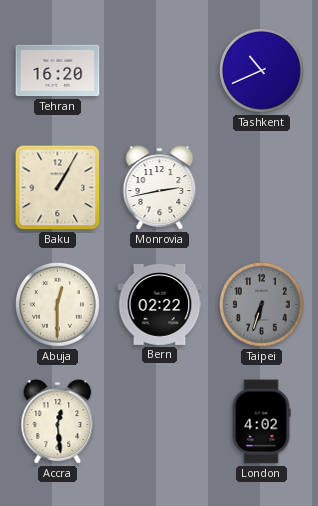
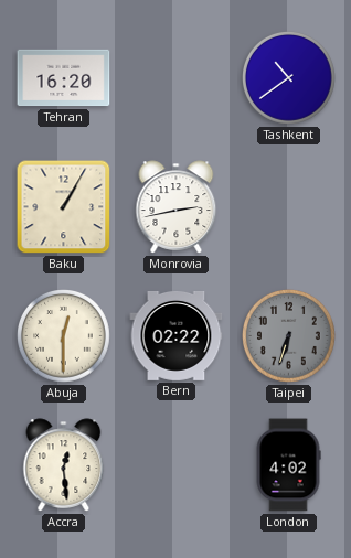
Tashkent: 10:41 -> 10:39 (289, 78)
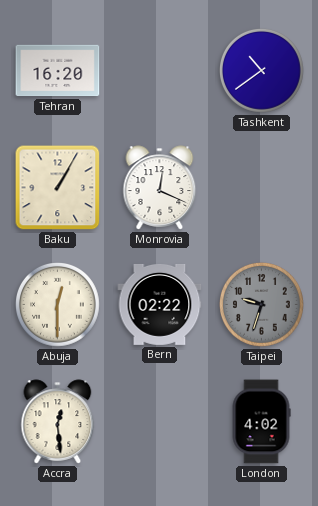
Monrovia: 2:43 -> 12:19 (160, 188)
Taipei: 6:33 -> 9:33 (262, 305)
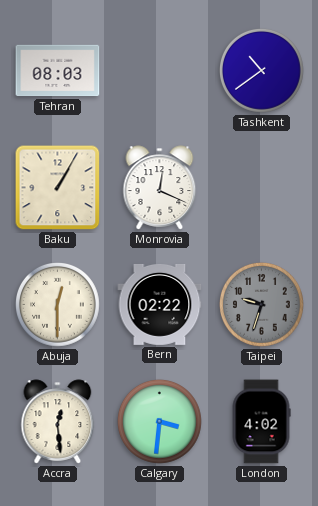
Tehran: 16:20 -> 08:03 (58, 71)
Calgary: none -> 3:31 (160, 422)
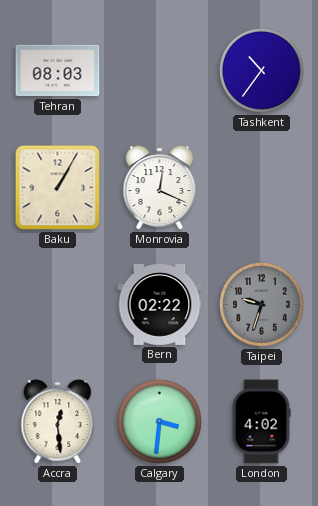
Tashkent: 10:39 -> 10:36 (262, 71)
Abuja: 12:30 -> none (58, 305)
